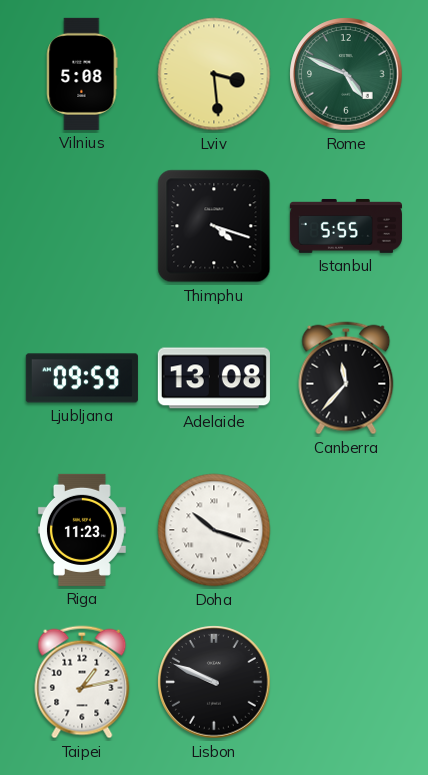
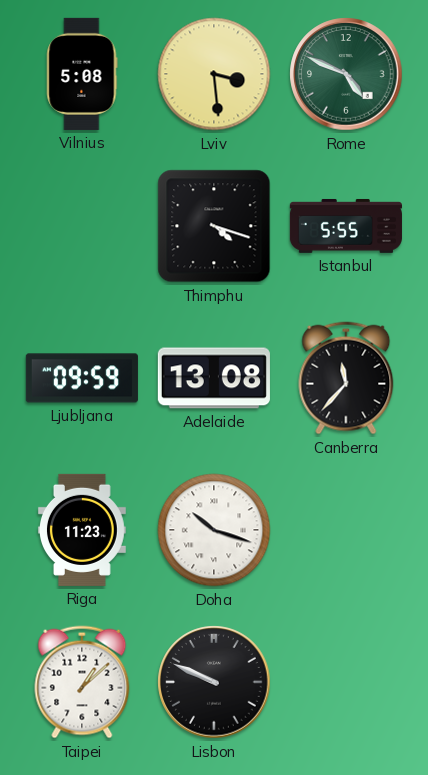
Taipei: 1:13 -> 1:08 (82, 682)
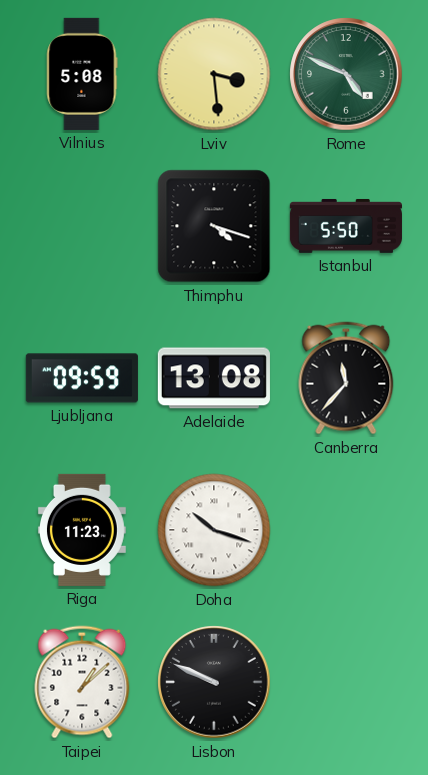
Istanbul: 5:55 -> 5:50 (346, 226)
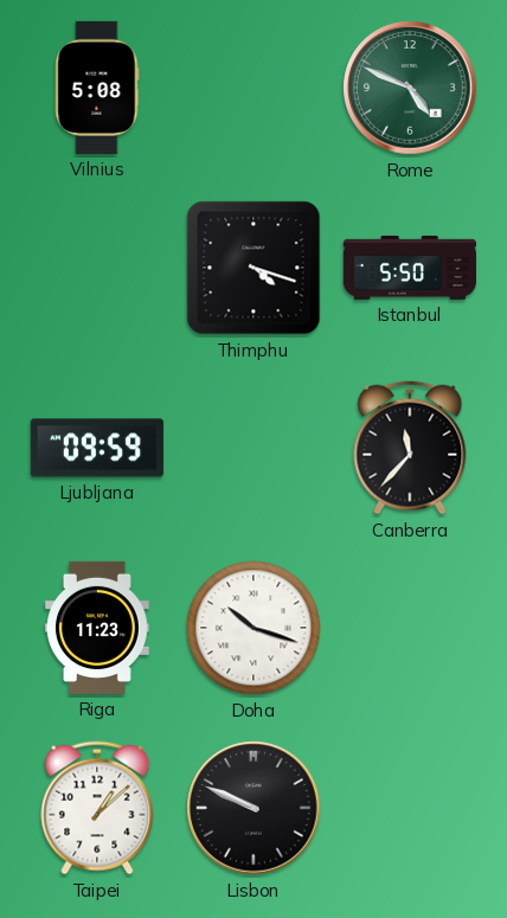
Lviv: 3:29 -> none (214, 74)
Adelaide: 13:08 -> none (214, 378)
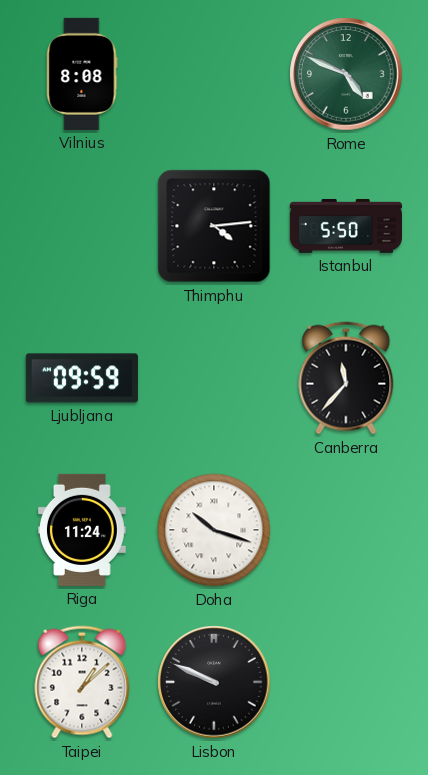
Vilnius: 5:08 -> 8:08 (82, 74)
Thimphu: 4:18 -> 4:14 (214, 226)
Riga: 11:23 -> 11:24 (82, 530)
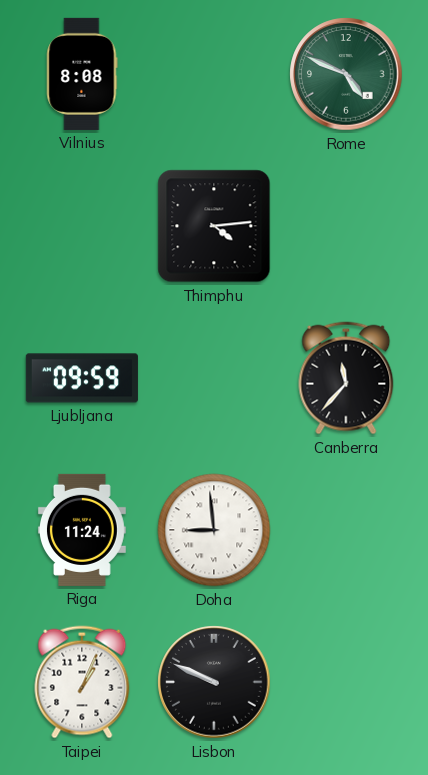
Istanbul: 5:50 -> none (346, 226)
Doha: 10:18 -> 8:59 (214, 530)
Taipei: 1:08 -> 1:04 (82, 682)
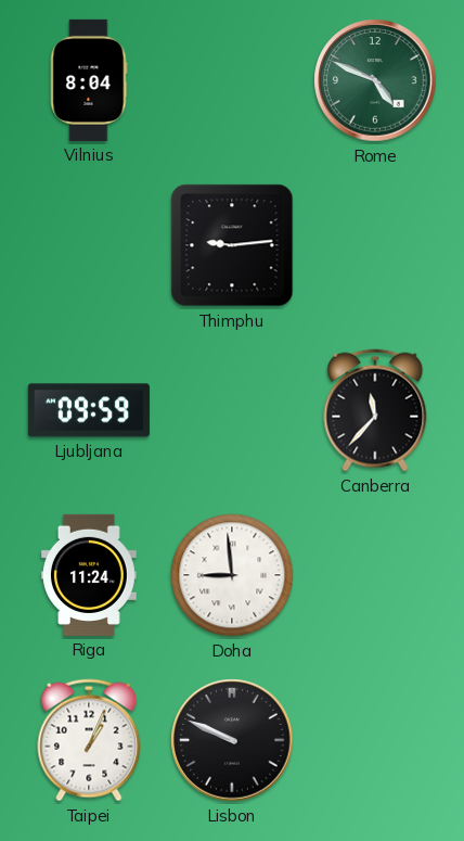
Vilnius: 8:08 -> 8:04 (89, 80)
Thimphu: 4:14 -> 9:14 (232, 245)
